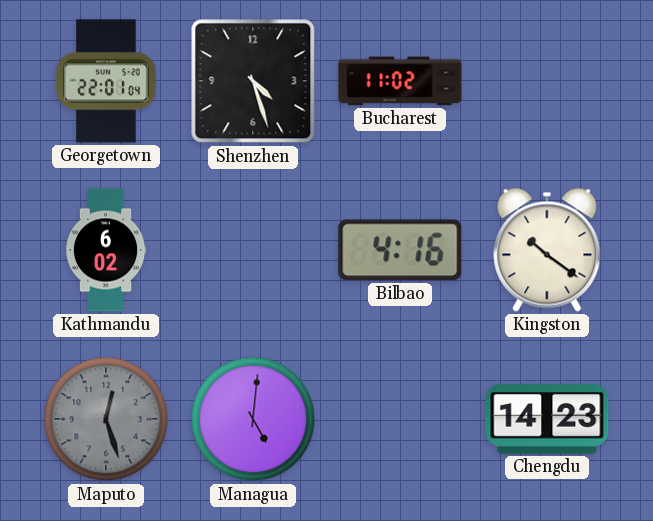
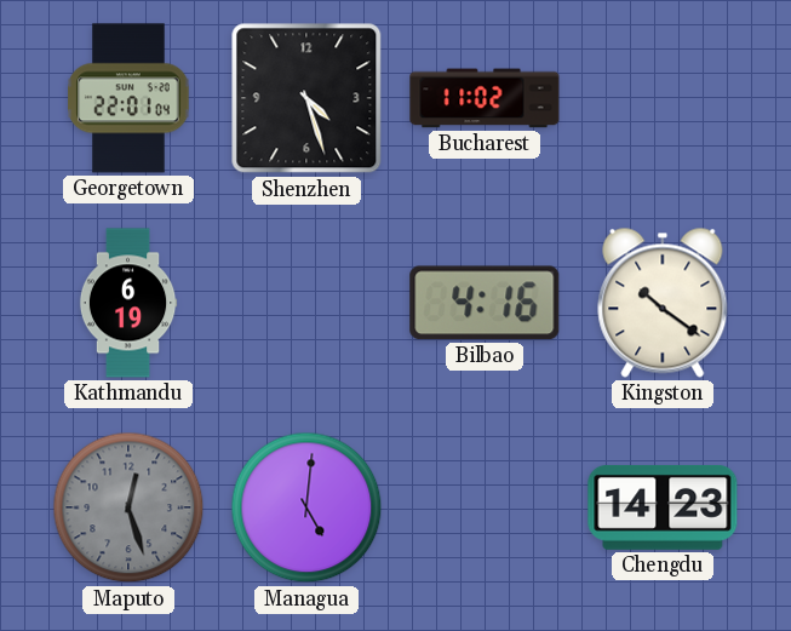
Kathmandu: 6:02 -> 6:19 (128, 303)
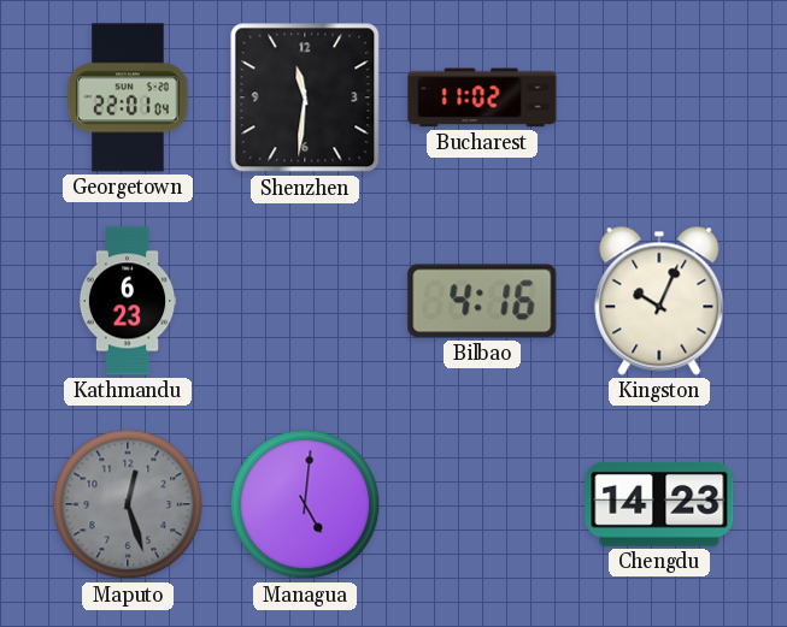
Shenzhen: 4:27 -> 11:31 (305, 97)
Kathmandu: 6:19 -> 6:23 (128, 301)
Kingston: 10:21 -> 10:04 (659, 301)
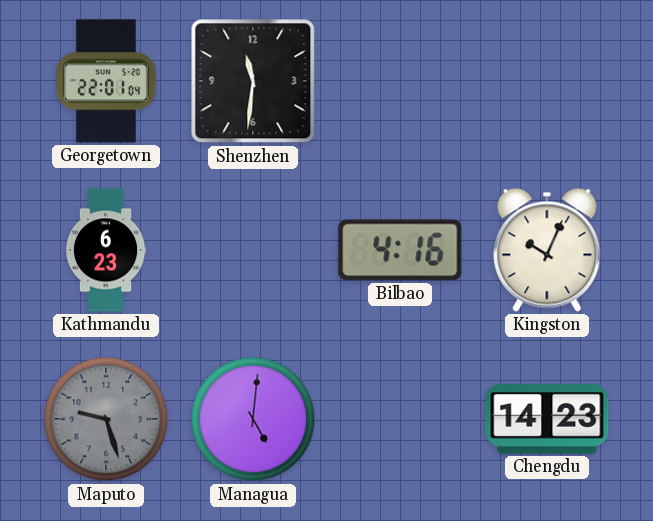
Bucharest: 11:02 -> none (482, 97)
Maputo: 12:27 -> 9:27 (106, 419)
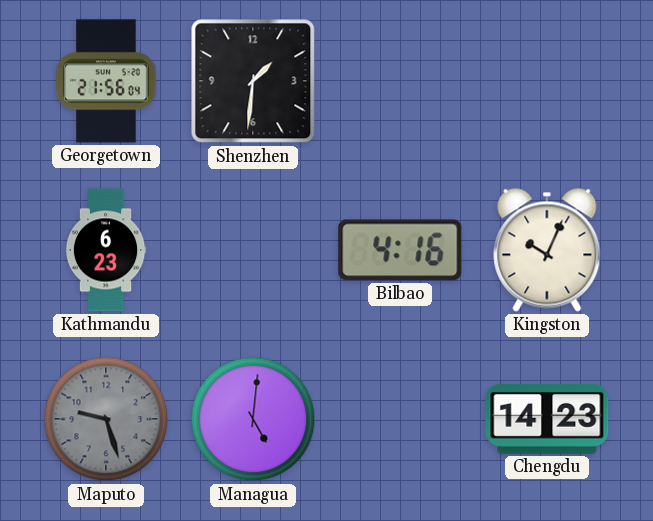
Georgetown: 22:01 -> 21:56 (106, 81)
Shenzhen: 11:31 -> 1:31 (253, 81)
